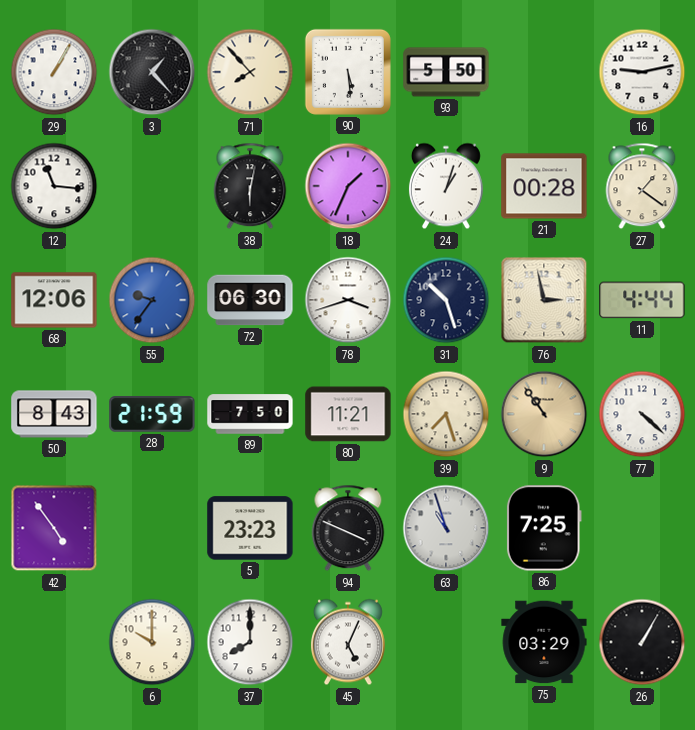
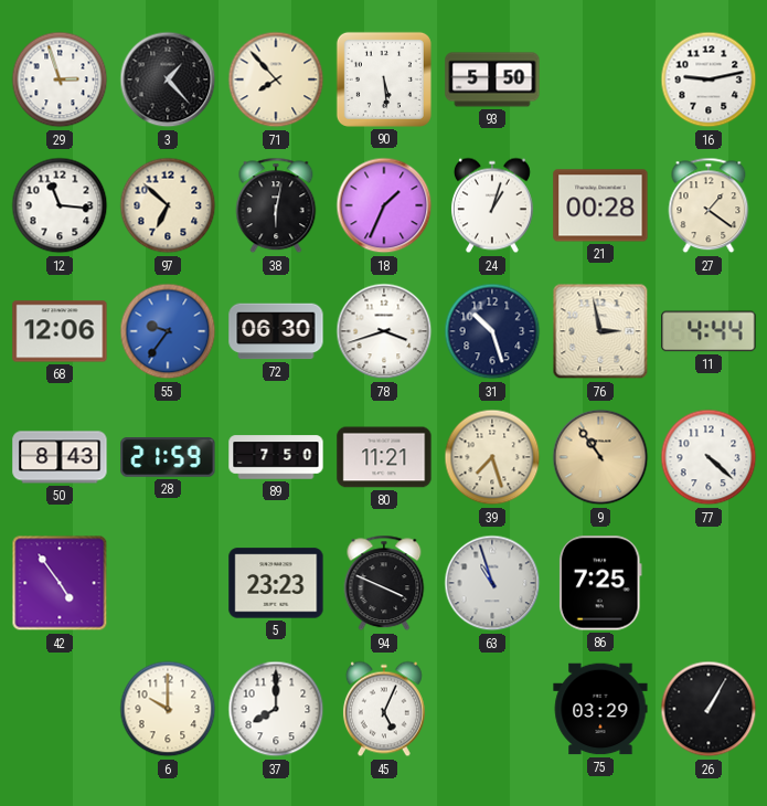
29: 1:05 -> 2:57 (60, 79)
97: none -> 6:52 (168, 205)
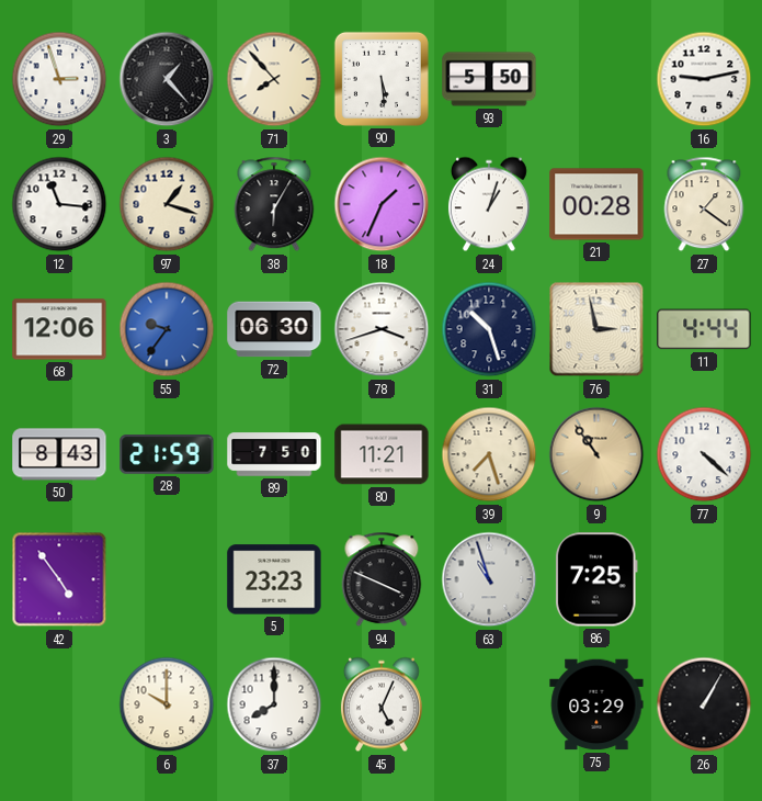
97: 6:52 -> 1:18 (167, 204)
38: 6:02 -> 6:05 (274, 204)
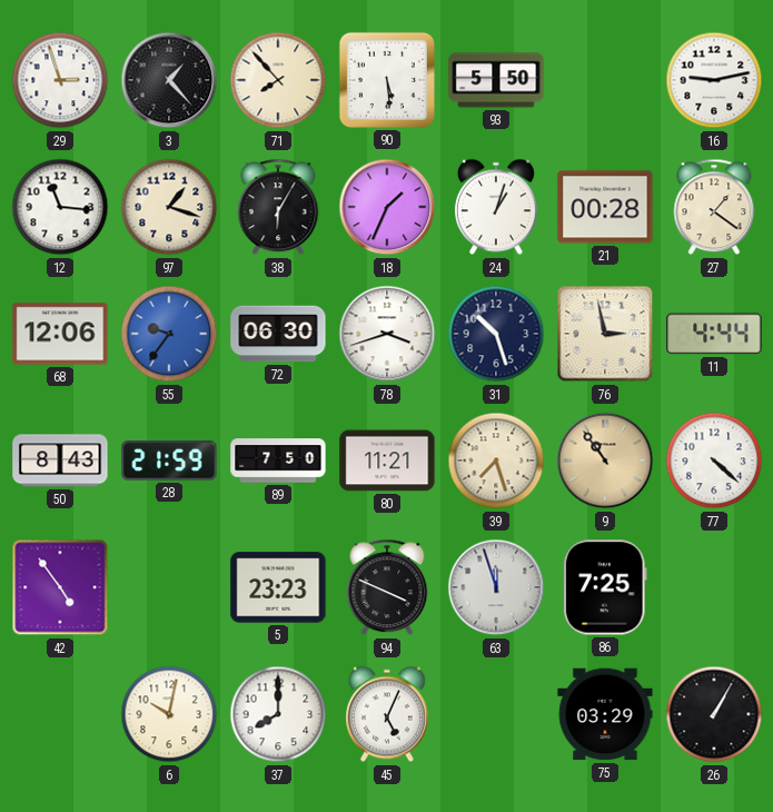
63: 10:57 -> 11:57 (496, 587)
6: 10:00 -> 10:02 (169, 714)
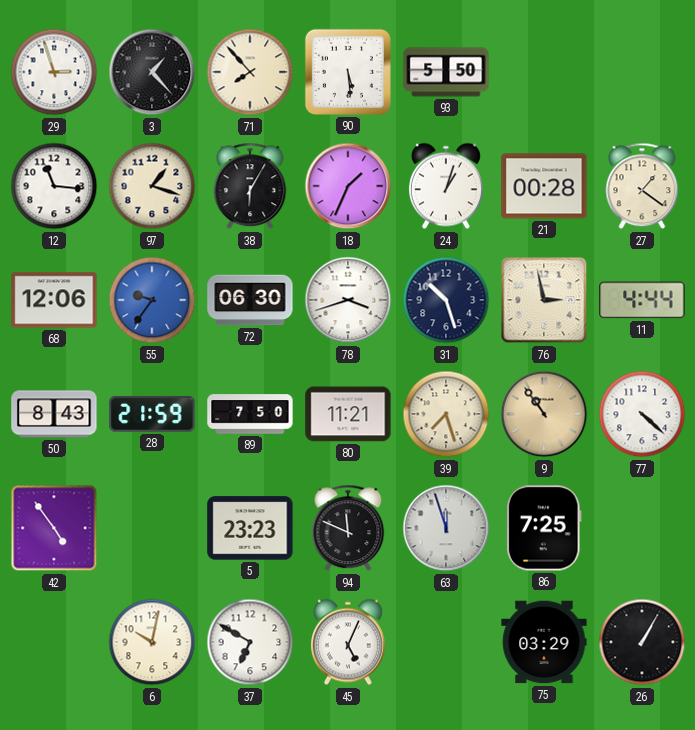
16: 9:13 -> none (714, 80)
94: 3:49 -> 11:49 (348, 528)
37: 8:00 -> 6:50 (250, 642)
